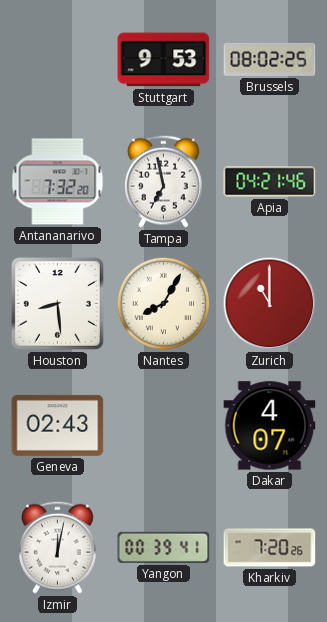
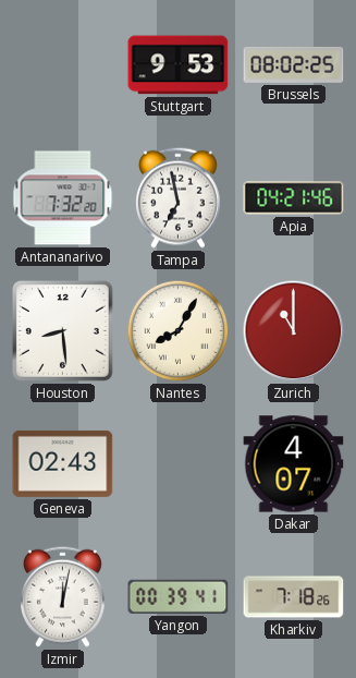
Kharkiv: 7:20 -> 7:18 (294, 597)
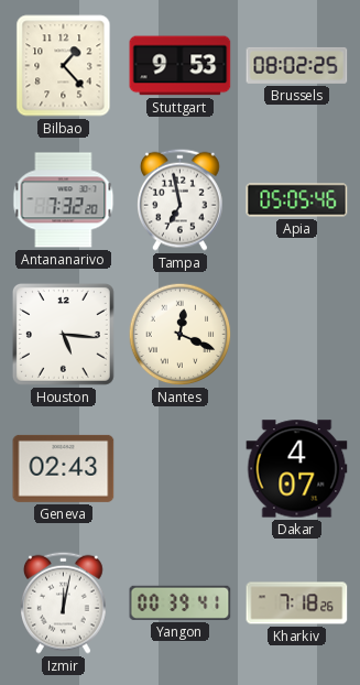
Bilbao: none -> 1:23 (64, 66)
Apia: 04:21 -> 05:05 (297, 200)
Houston: 8:29 -> 5:16 (63, 334)
Nantes: 8:05 -> 12:19 (181, 335)
Zurich: 11:00 -> none (294, 331)
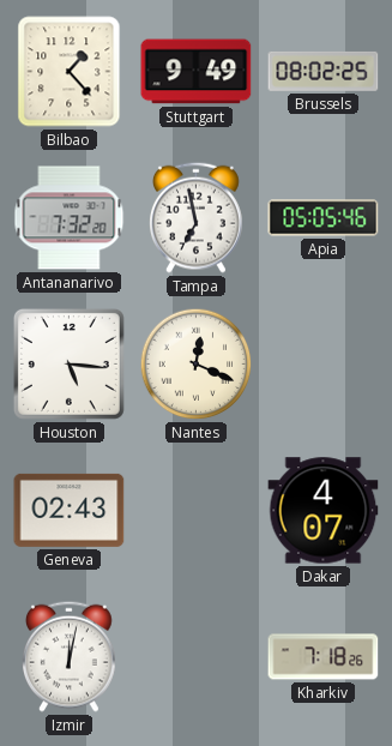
Stuttgart: 9:53 -> 9:49 (197, 72)
Yangon: 00:39 -> none (181, 602)
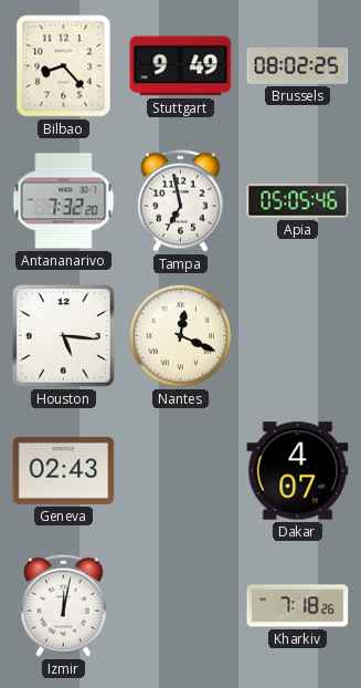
Bilbao: 1:23 -> 8:23 (64, 66)
